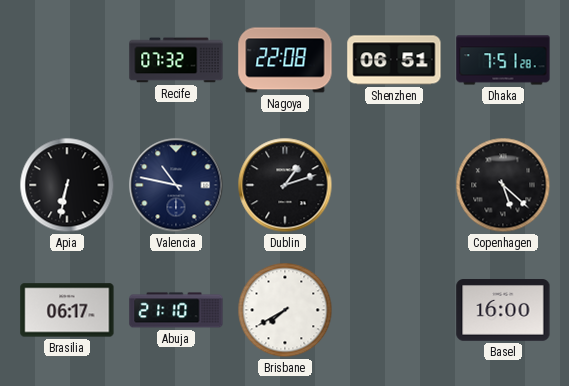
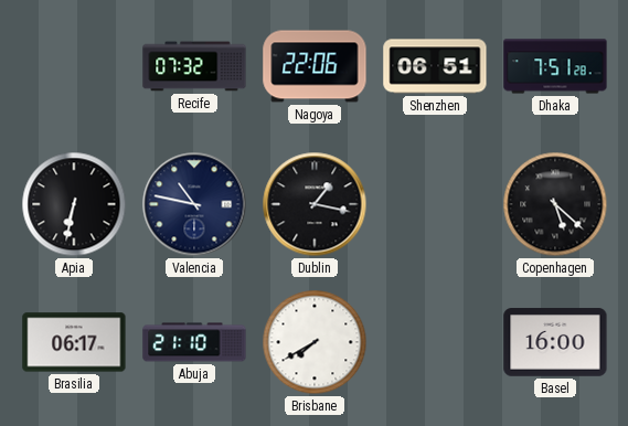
Nagoya: 22:08 -> 22:06 (315, 66)
Dublin: 1:12 -> 1:17 (315, 204)
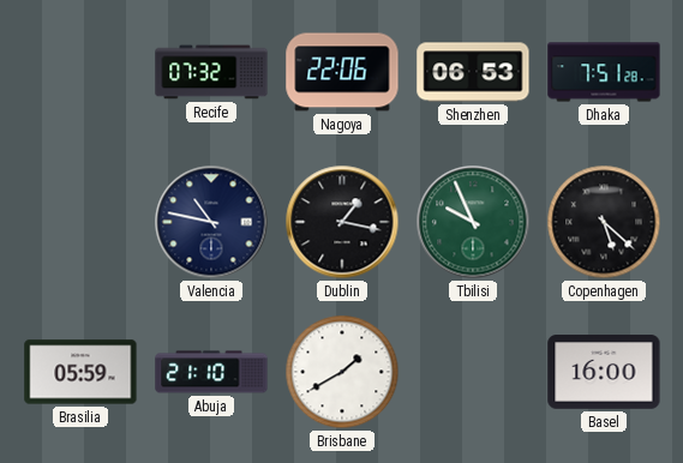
Shenzhen: 06:51 -> 06:53 (473, 72)
Apia: 6:32 -> none (74, 204)
Tbilisi: none -> 9:56 (473, 222)
Brasilia: 06:17 -> 05:59 (80, 372)
Brisbane: 7:40 -> 1:40 (342, 372)
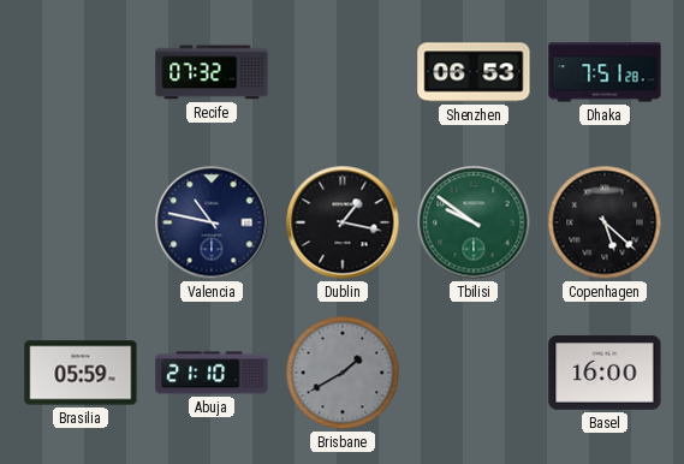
Nagoya: 22:06 -> none (342, 72)
Tbilisi: 9:56 -> 9:51 (474, 222)
Brisbane dial: white -> grey (343, 373)
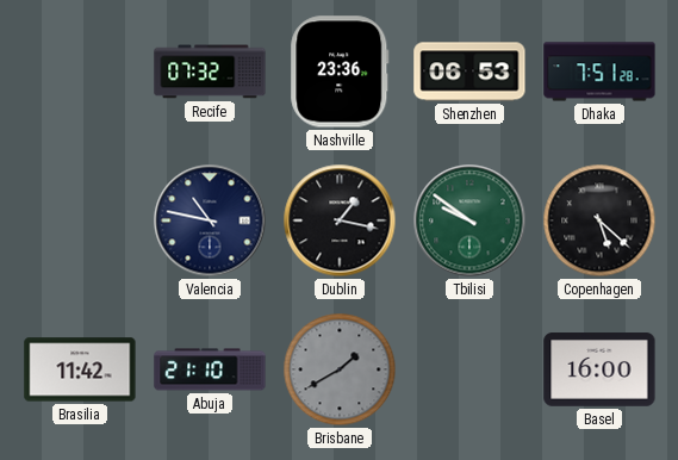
Nashville: none -> 23:36 (340, 72)
Brasilia: 05:59 -> 11:42 (80, 369)
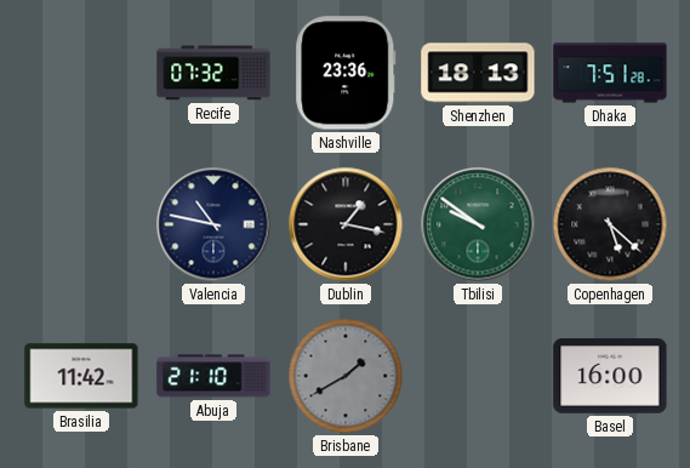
Shenzhen: 06:53 -> 18:13 (478, 73)
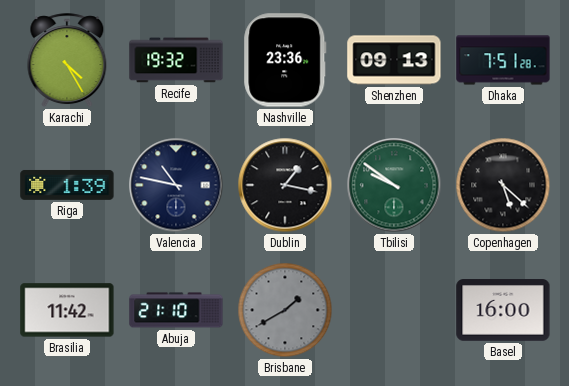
Karachi: none -> 4:25 (67, 61)
Recife: 07:32 -> 19:32 (176, 60)
Shenzhen: 18:13 -> 09:13 (394, 60)
Riga: none -> 1:39 (67, 185)
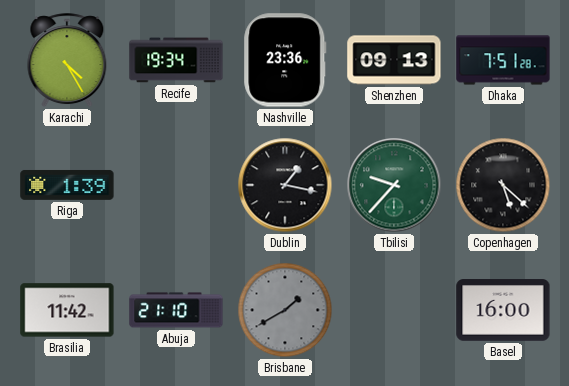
Recife: 19:32 -> 19:34 (176, 60)
Valencia: 10:47 -> none (176, 185)
Tbilisi: 9:51 -> 9:37 (394, 185)
